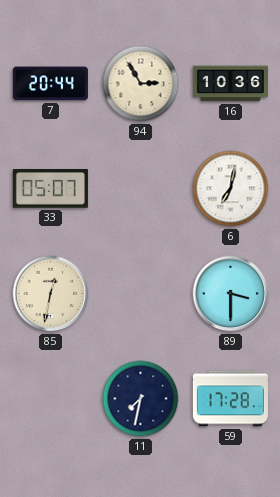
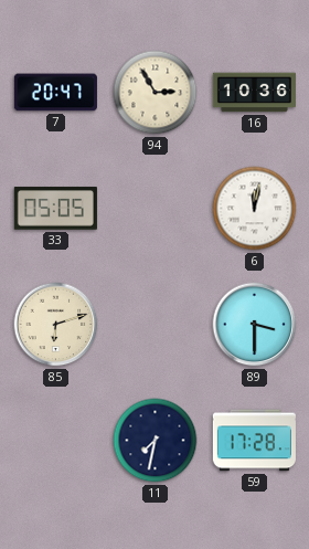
7: 20:44 -> 20:47 (55, 93)
33: 05:07 -> 05:05 (55, 209)
6: 7:02 -> 12:02 (255, 209)
85: 12:32 -> 6:12 (56, 325)
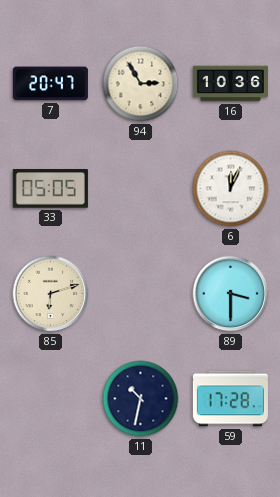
6: 12:02 -> 12:04 (231, 189)
11: 7:32 -> 10:32 (141, 399)
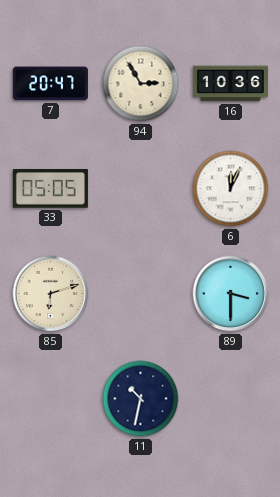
59: 17:28 -> none (230, 399)
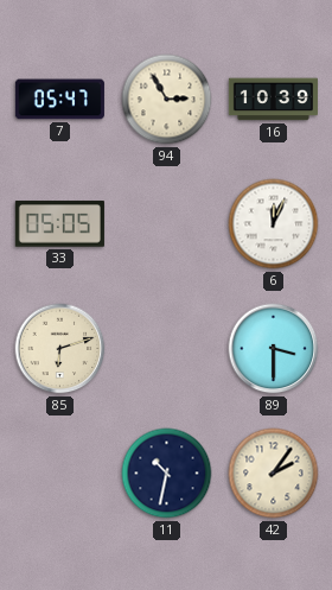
7: 20:47 -> 05:47 (59, 100)
16: 10:36 -> 10:39 (273, 100)
42: none -> 2:06 (274, 474)
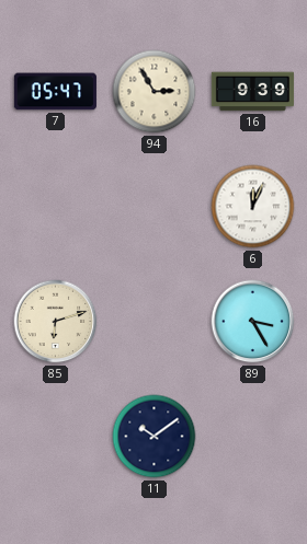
16: 10:39 -> 9:39 (252, 92)
33: 05:05 -> none (59, 224)
89: 3:30 -> 3:25 (253, 322)
11: 10:32 -> 10:09 (155, 437)
42: 2:06 -> none (274, 474)
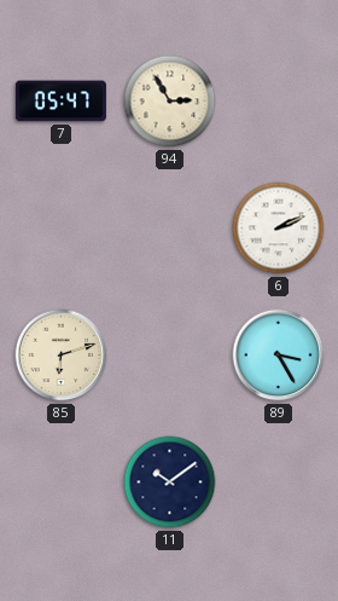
16: 9:39 -> none (252, 92)
6: 12:04 -> 2:11 (279, 229)
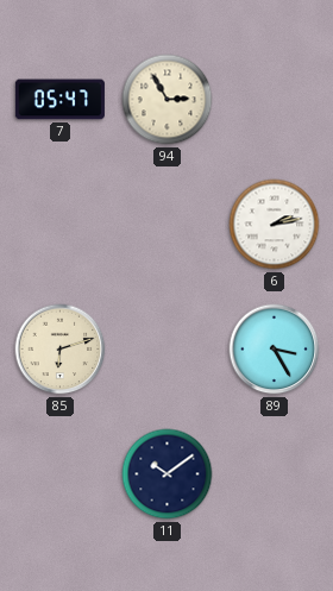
6: 2:11 -> 2:13 (275, 225)
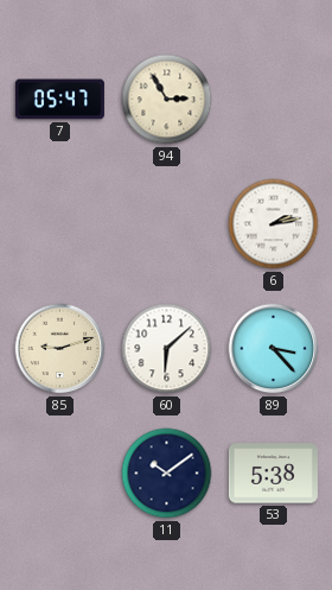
85: 6:12 -> 9:12 (60, 349)
60: none -> 6:08 (167, 349)
89: 3:25 -> 3:23 (274, 349)
53: none -> 5:38 (273, 474)
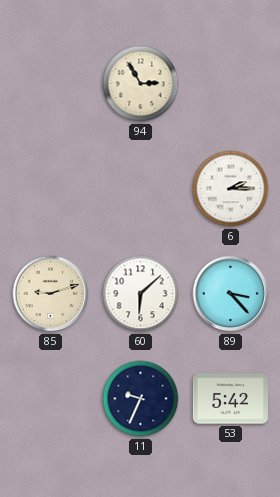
7: 05:47 -> none (59, 100)
6: 2:13 -> 2:15 (231, 189)
11: 10:09 -> 9:34 (141, 399)
53: 5:38 -> 5:42 (230, 399)
